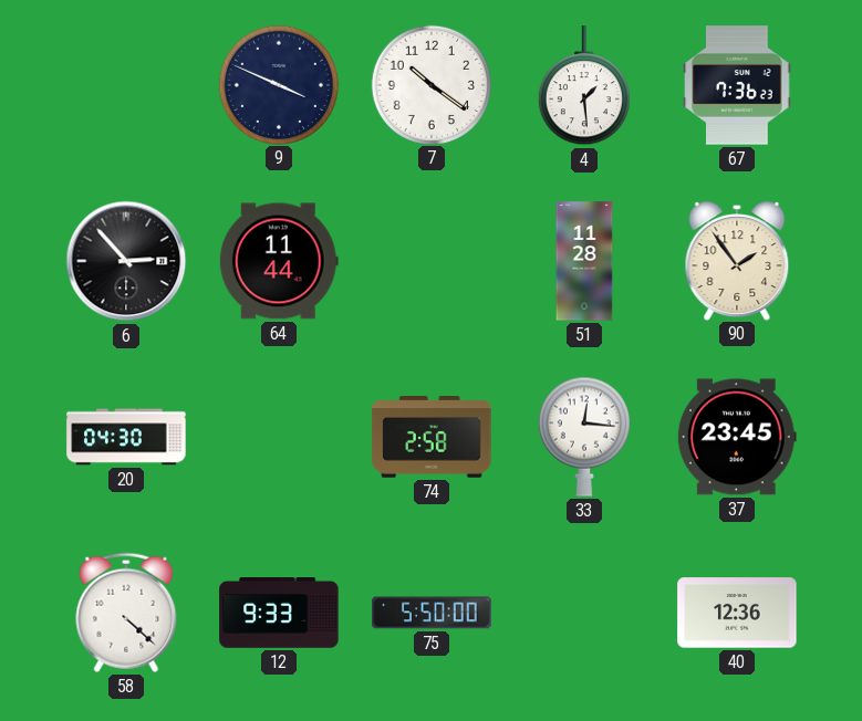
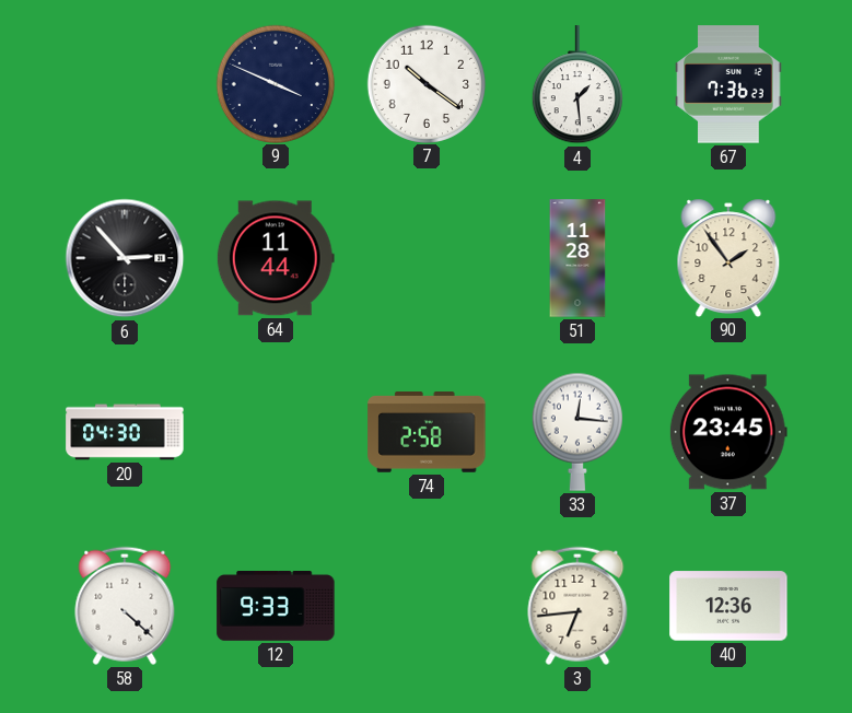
75: 5:50 -> none (432, 613)
3: none -> 6:44 (577, 606)
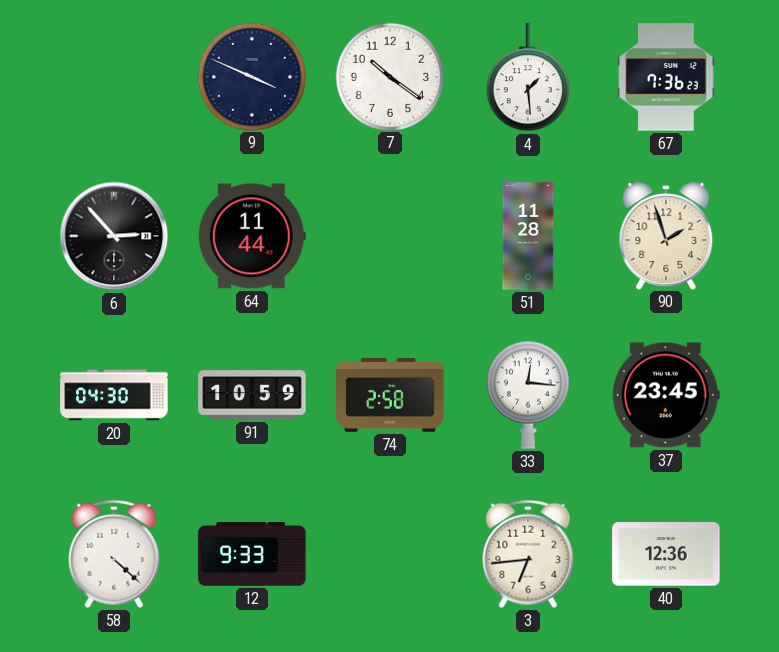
90: 1:54 -> 1:57 (666, 235)
91: none -> 10:59 (252, 395)
